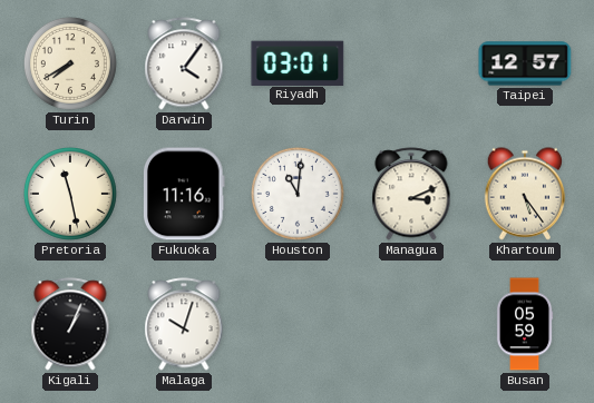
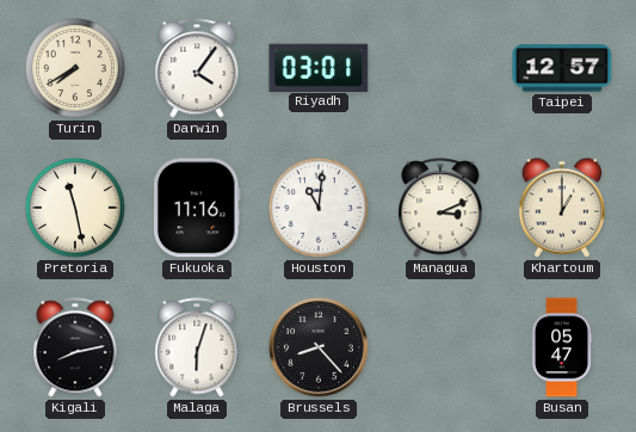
Khartoum: 5:24 -> 1:00 (562, 208)
Kigali: 1:04 -> 8:13 (75, 347)
Malaga: 10:03 -> 6:03 (197, 347)
Brussels: none -> 8:23 (319, 347)
Busan: 05:59 -> 05:47 (562, 347)
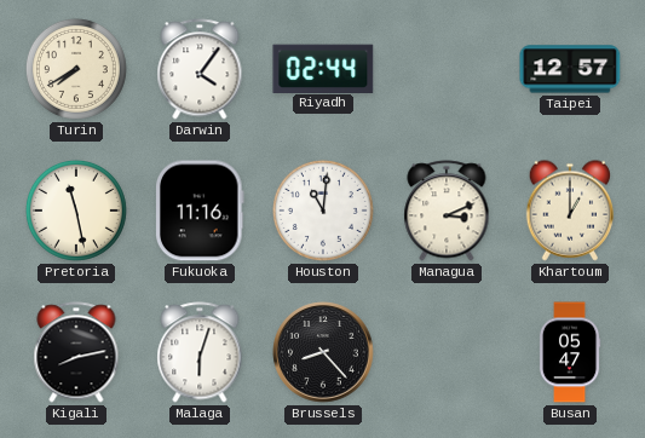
Riyadh: 03:01 -> 02:44 (323, 68)
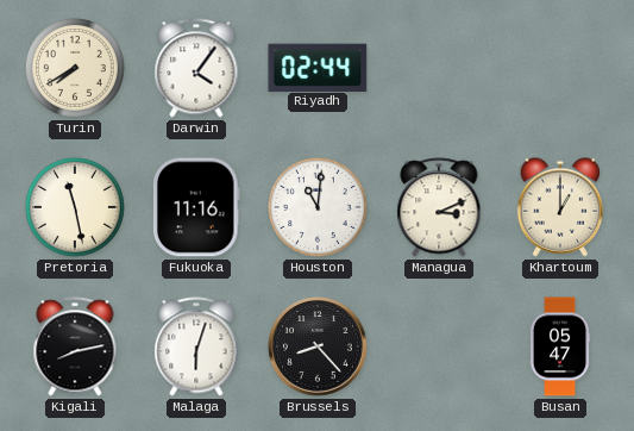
Taipei: 12:57 -> none (570, 69)
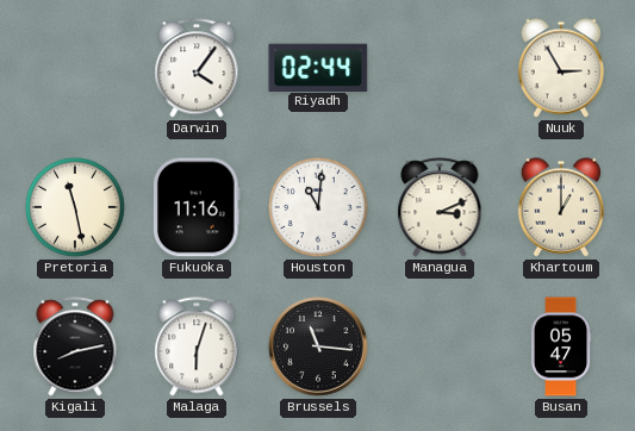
Turin: 7:40 -> none (75, 68)
Nuuk: none -> 2:55 (561, 68)
Brussels: 8:23 -> 11:16 (318, 346)
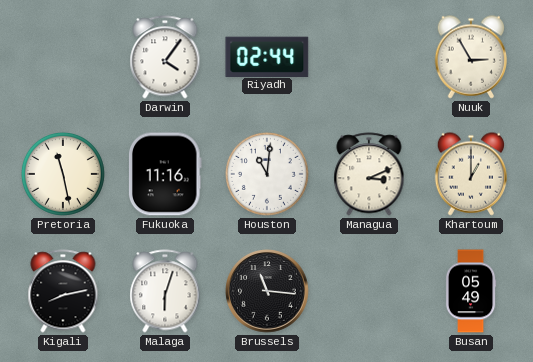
Busan: 05:47 -> 05:49 (471, 291)
